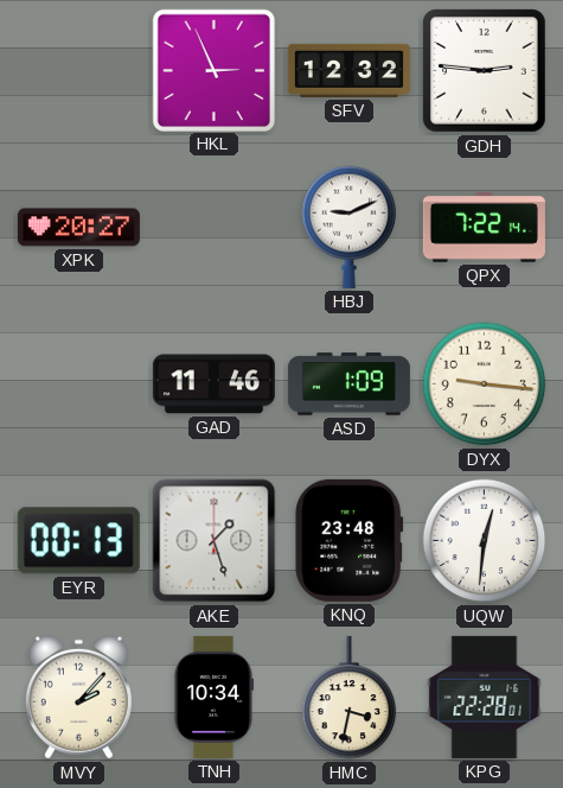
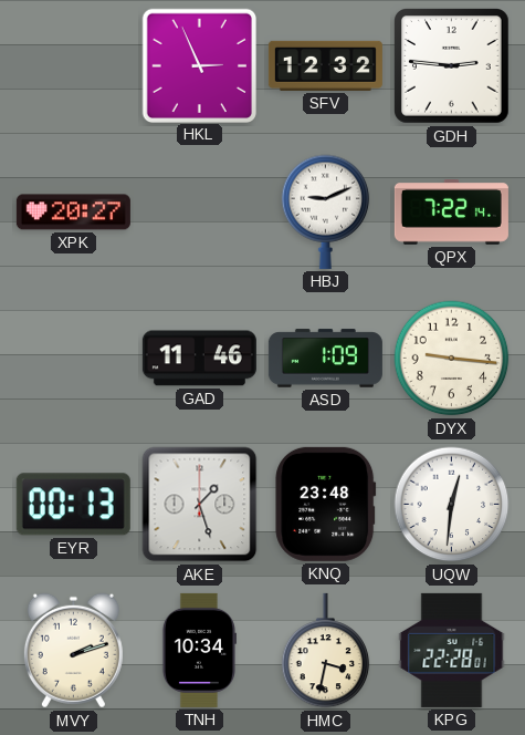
MVY: 2:07 -> 2:12 (73, 651)
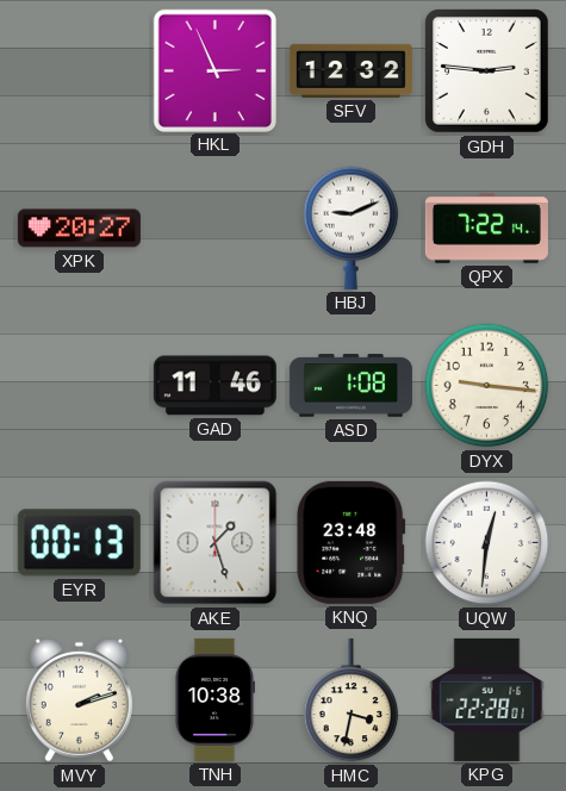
ASD: 1:09 -> 1:08 (350, 386)
TNH: 10:34 -> 10:38 (214, 699)
